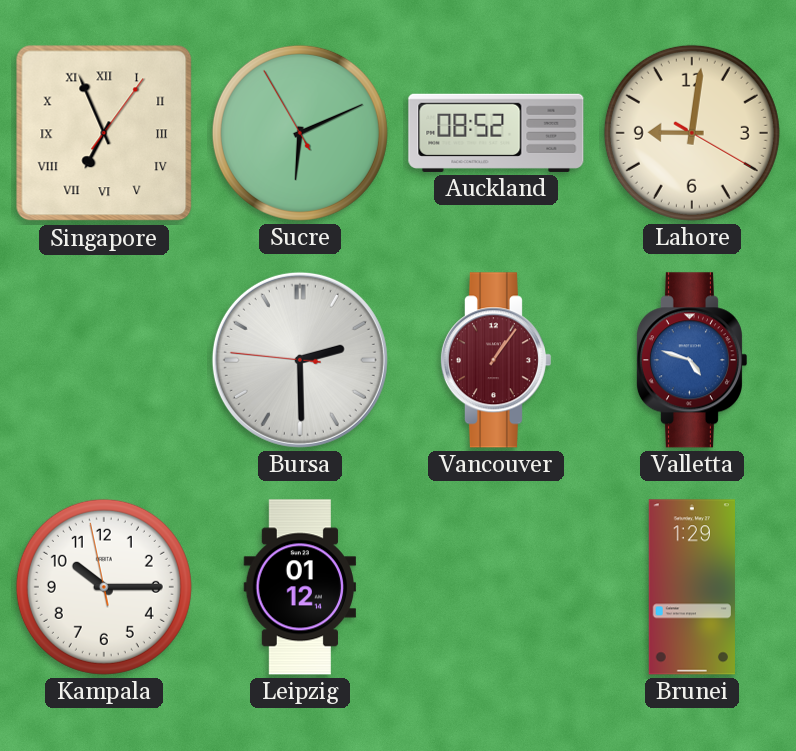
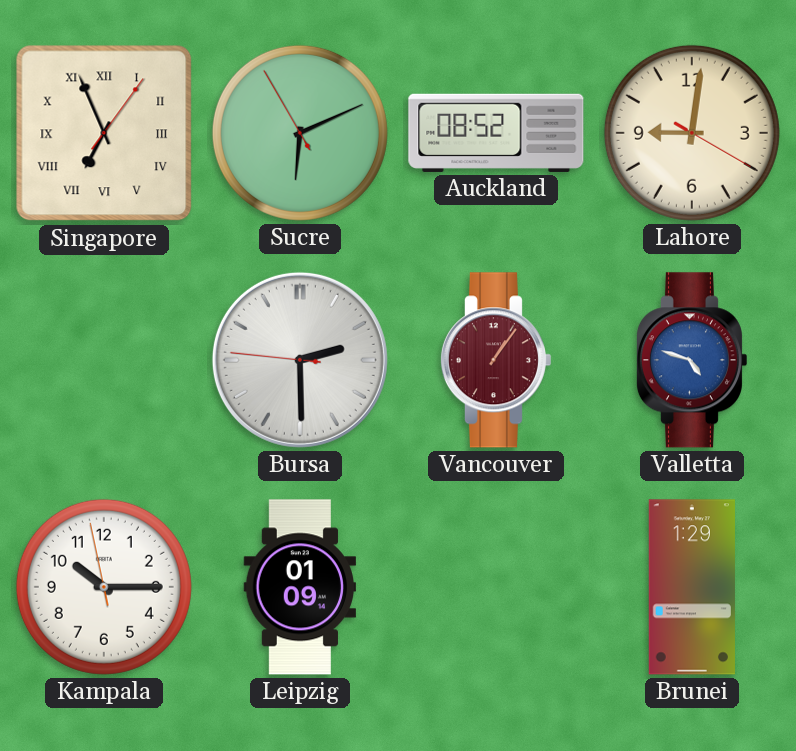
Leipzig: 01:12 -> 01:09 (300, 587)
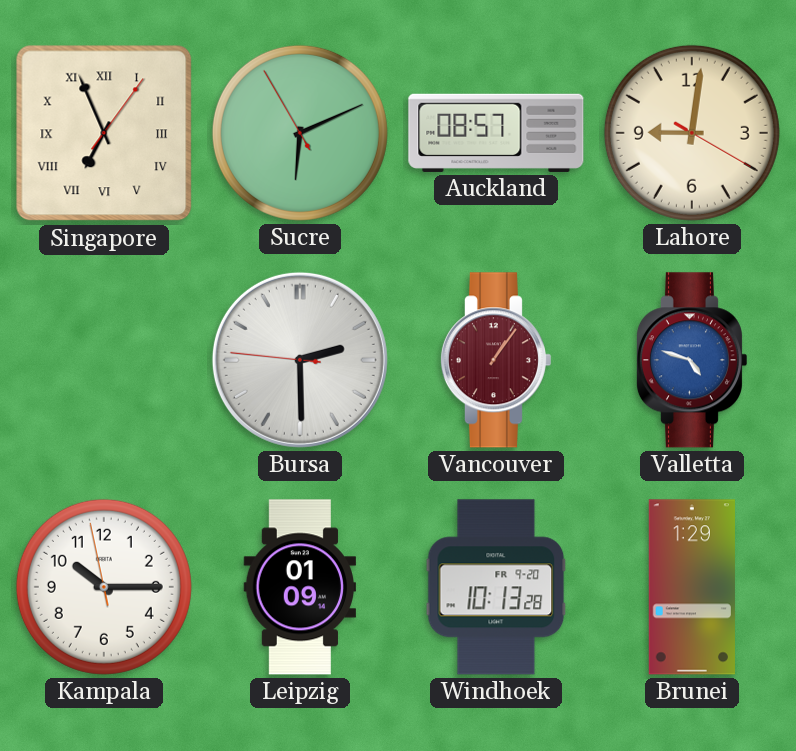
Auckland: 08:52 -> 08:57 (496, 133)
Windhoek: none -> 10:13 (496, 587)
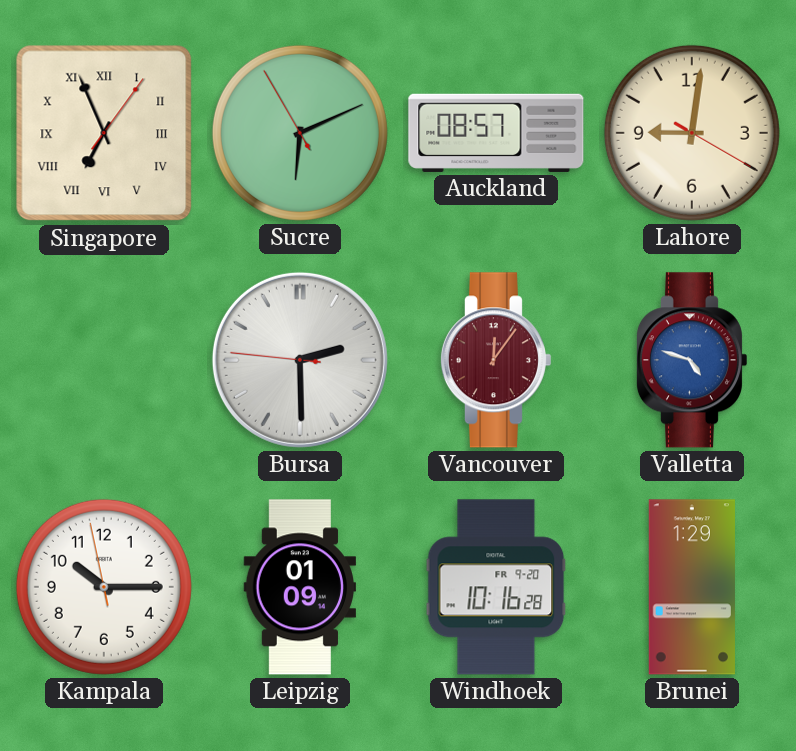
Vancouver: 1:06 -> 12:06 (495, 360)
Windhoek: 10:13 -> 10:16 (496, 587)
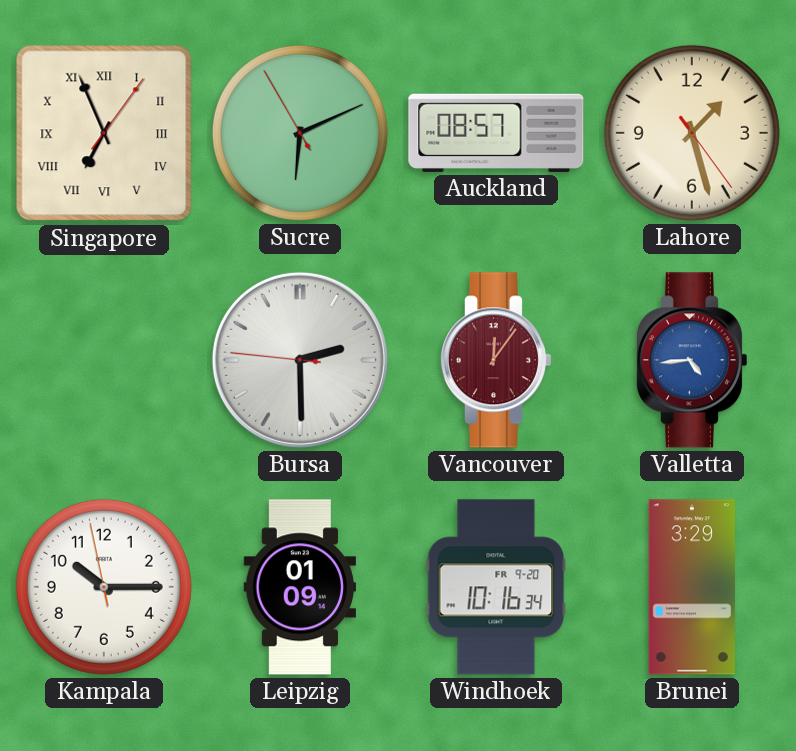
Lahore: 9:01 -> 1:27 (692, 133)
Valletta: 4:48 -> 4:44 (691, 360)
Windhoek: 10:16:28 -> 10:16:34 (496, 587)
Brunei: 1:29 -> 3:29 (692, 587)
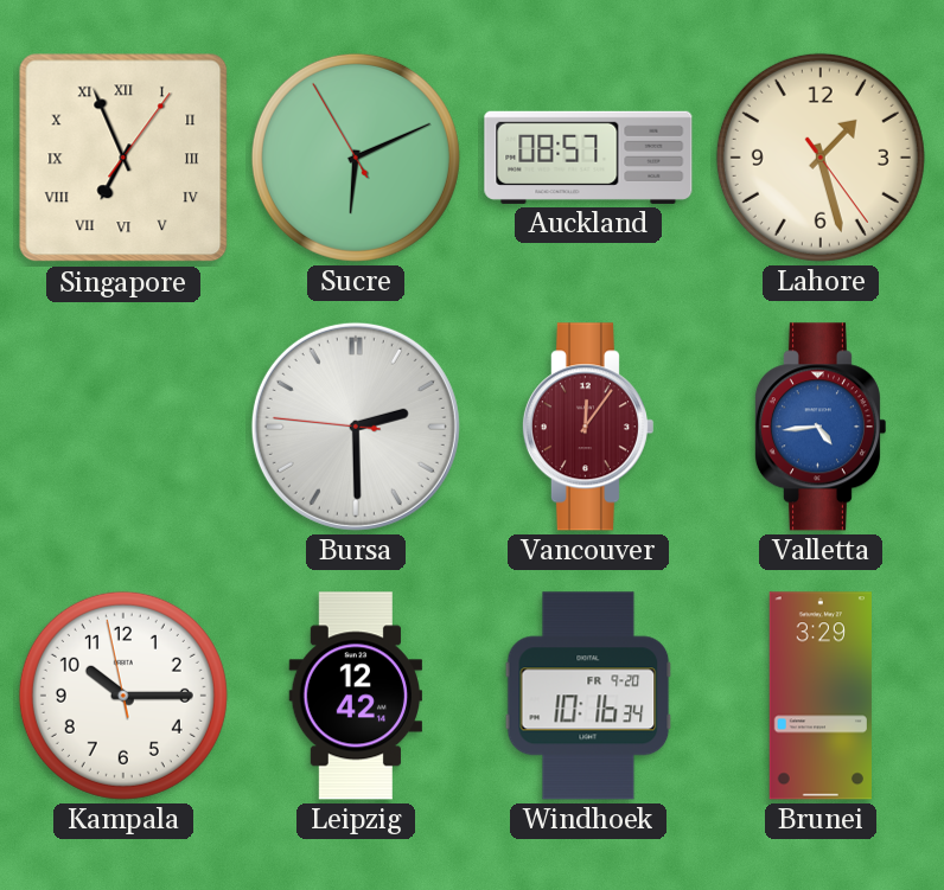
Leipzig: 01:09 -> 12:42 (356, 696)
